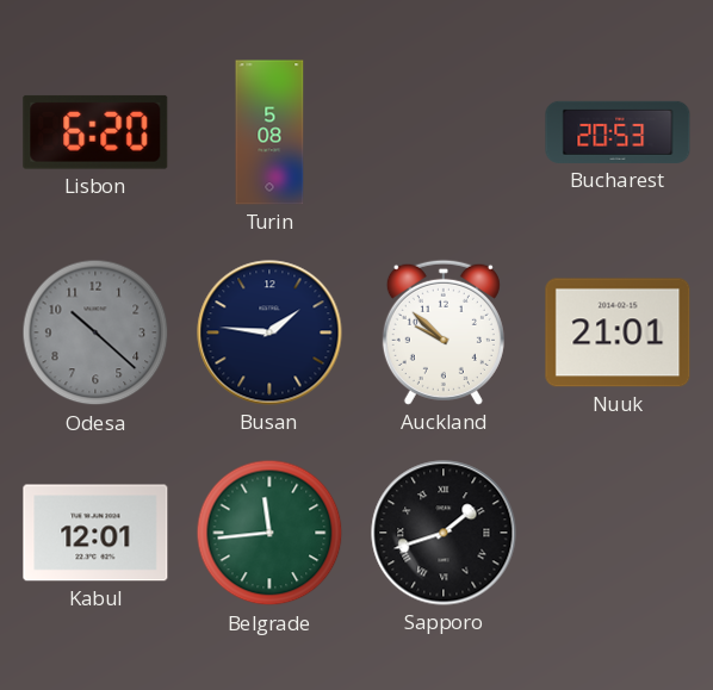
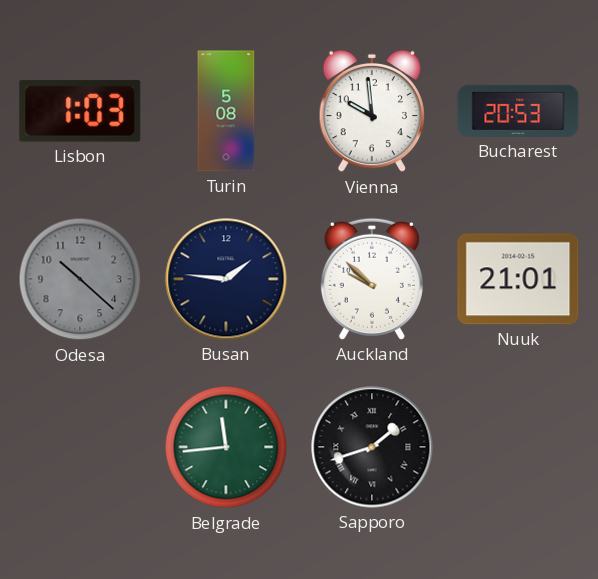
Lisbon: 6:20 -> 1:03 (80, 111)
Vienna: none -> 9:59 (371, 111)
Kabul: 12:01 -> none (95, 533)
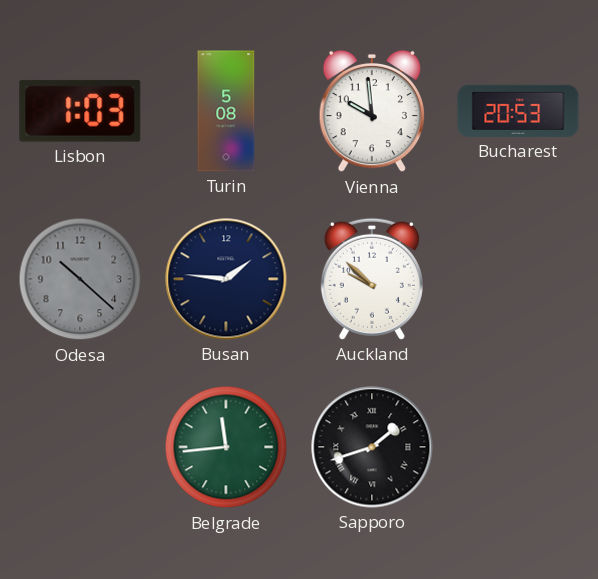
Nuuk: 21:01 -> none (518, 279)
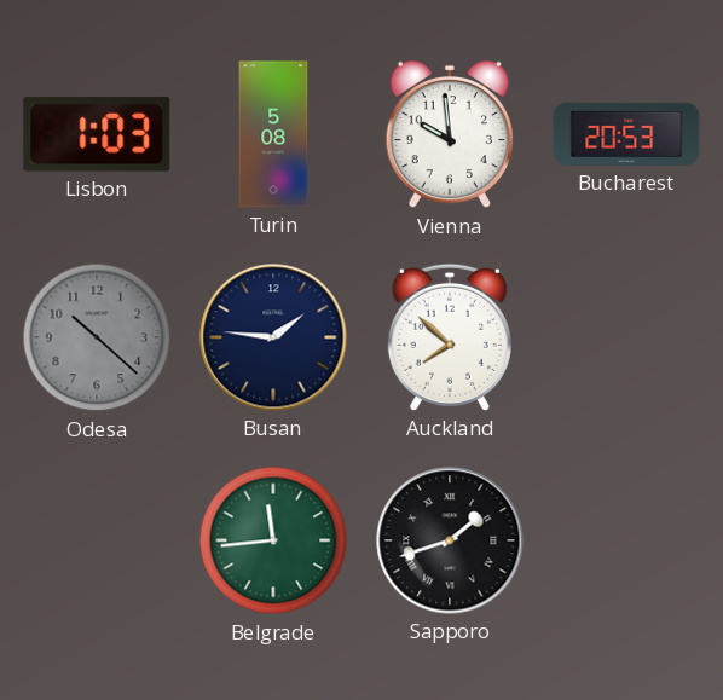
Auckland: 9:52 -> 7:52 (450, 337)
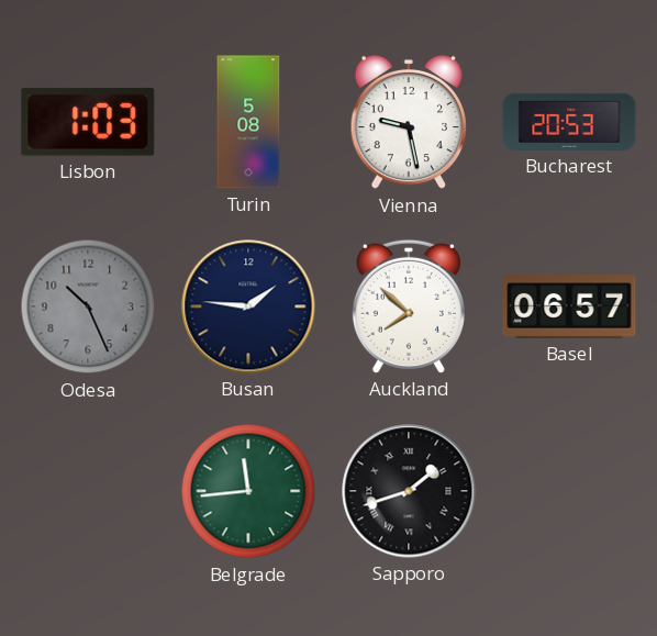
Vienna: 9:59 -> 9:28 (408, 122)
Odesa: 10:22 -> 10:26 (88, 306)
Basel: none -> 06:57 (569, 306)
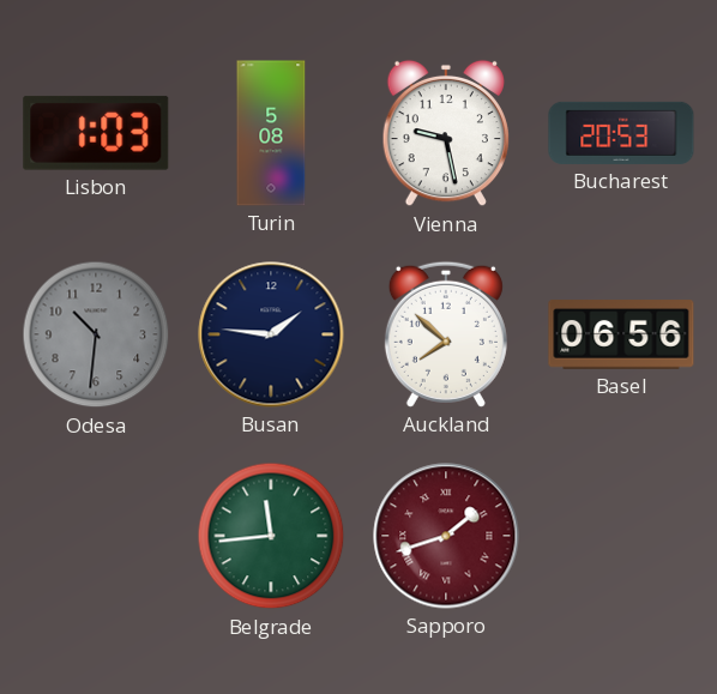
Odesa: 10:26 -> 10:31 (96, 334)
Basel: 06:57 -> 06:56 (621, 334)
Sapporo dial: black -> burgundy (446, 536)
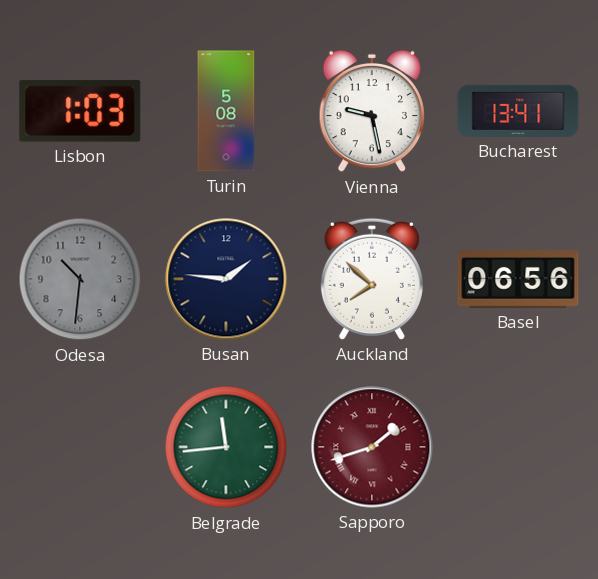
Bucharest: 20:53 -> 13:41 (518, 111)
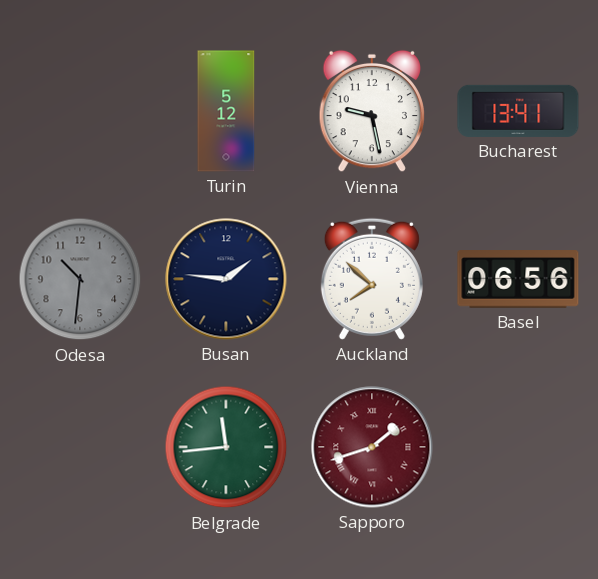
Lisbon: 1:03 -> none (80, 111)
Turin: 5:08 -> 5:12 (226, 111)
